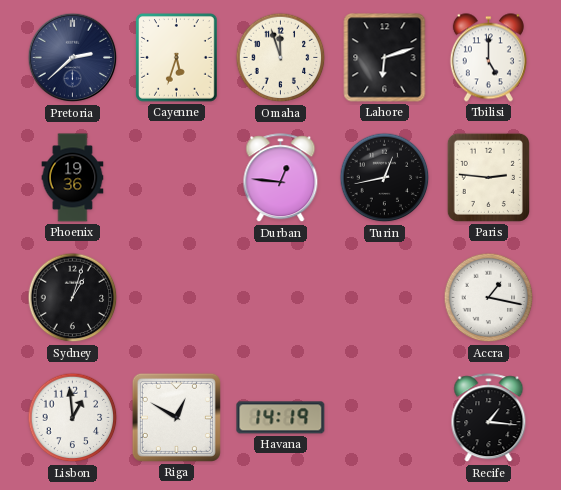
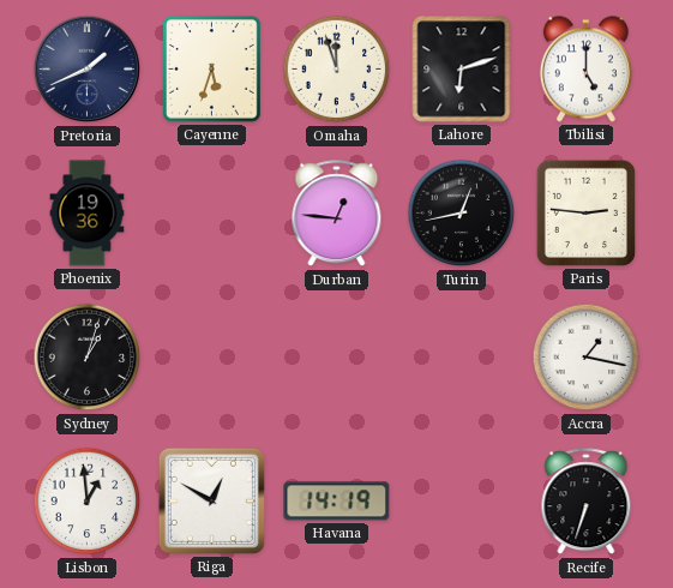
Pretoria: 2:38 -> 1:41 (88, 70)
Recife: 1:16 -> 6:33 (587, 502)
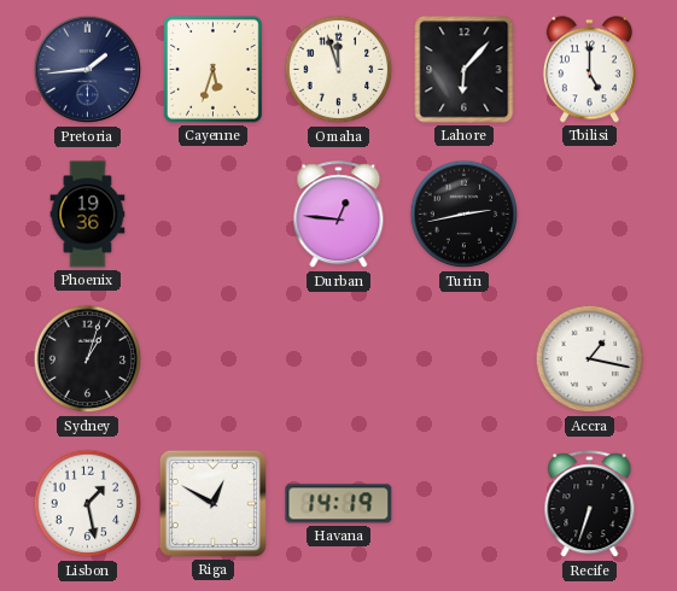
Pretoria: 1:41 -> 1:44 (88, 70)
Lahore: 6:12 -> 6:07 (465, 70)
Turin: 12:43 -> 2:43 (465, 215)
Paris: 2:46 -> none (585, 212)
Lisbon: 12:59 -> 1:28 (88, 504)
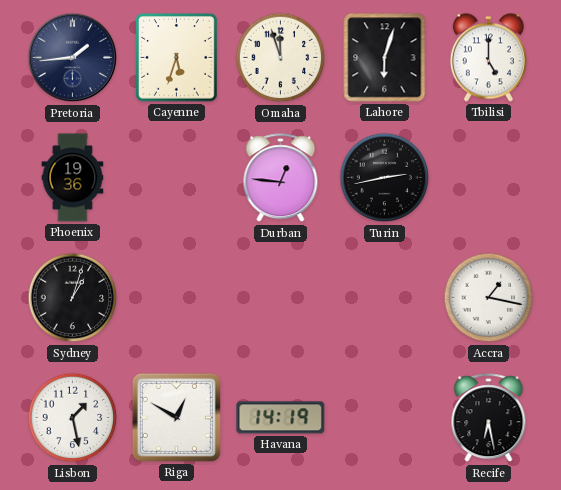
Lahore: 6:07 -> 6:03 (385, 58)
Recife: 6:33 -> 6:28 (489, 418)
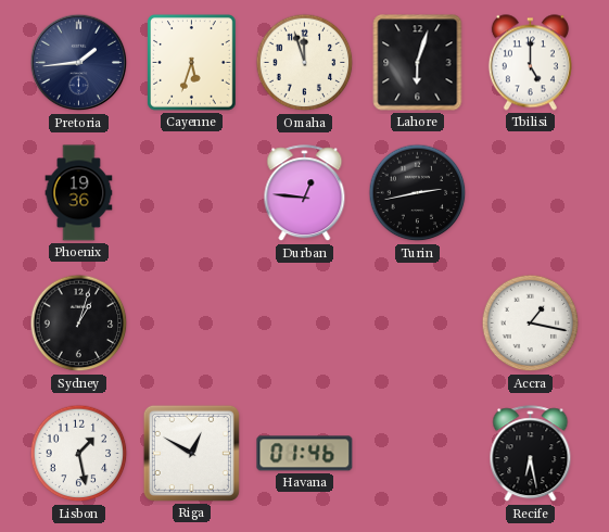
Havana: 14:19 -> 01:46 (305, 454)
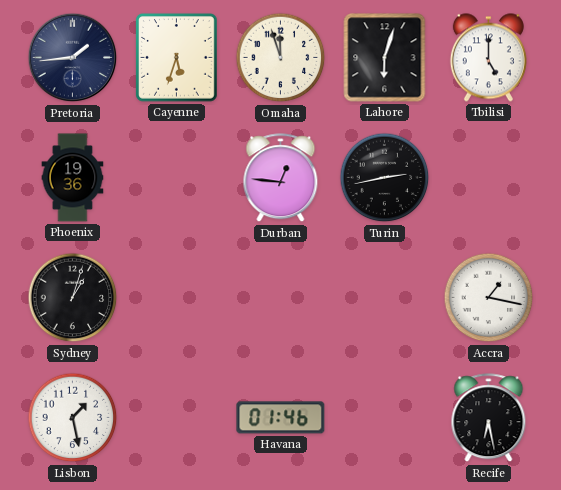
Riga: 12:50 -> none (191, 453)
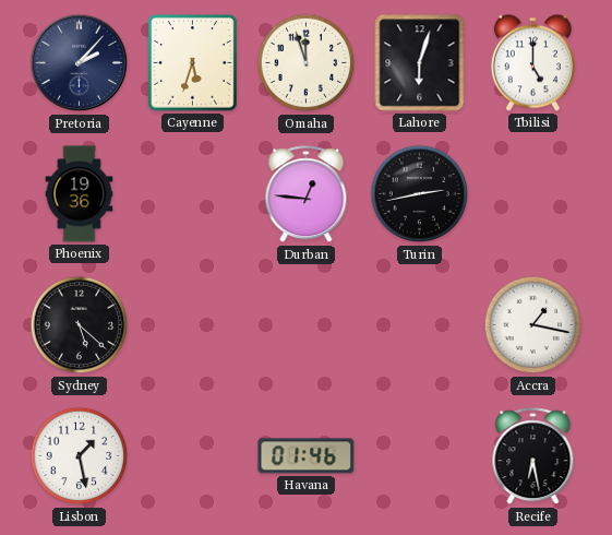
Pretoria: 1:44 -> 2:07 (80, 63)
Sydney: 1:03 -> 5:22 (80, 325)
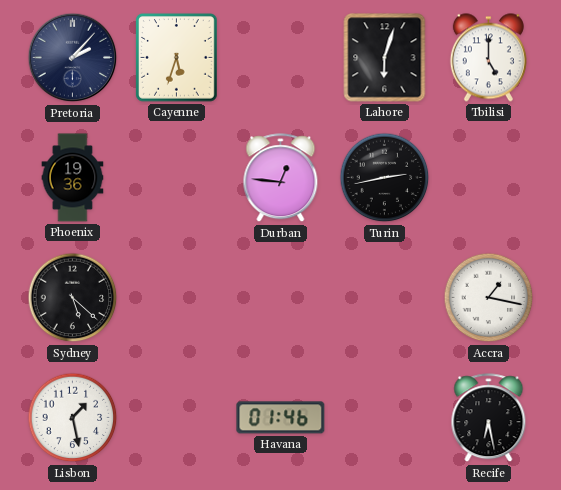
Omaha: 11:57 -> none (307, 63)
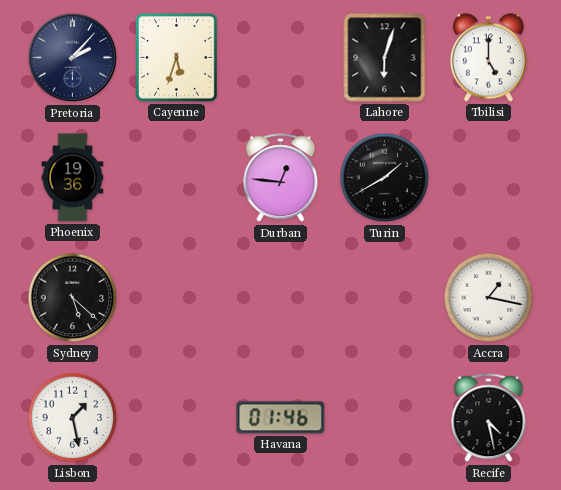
Turin: 2:43 -> 1:40 (385, 178)
Recife: 6:28 -> 4:28 (489, 418)
